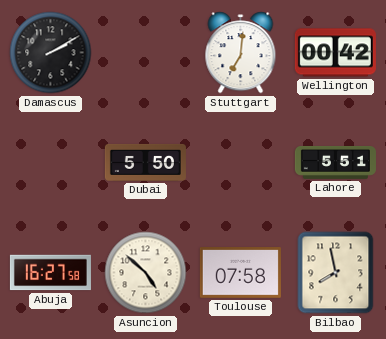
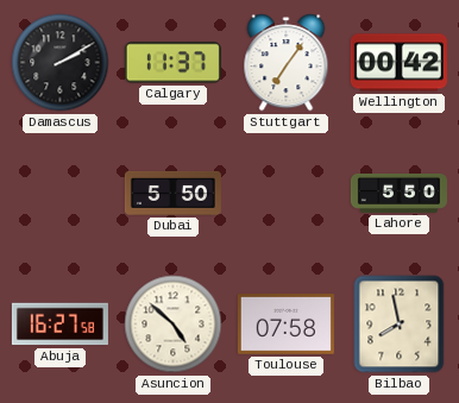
Calgary: none -> 11:37 (172, 63)
Stuttgart: 7:01 -> 7:06 (287, 63)
Lahore: 5:51 -> 5:50 (398, 194)
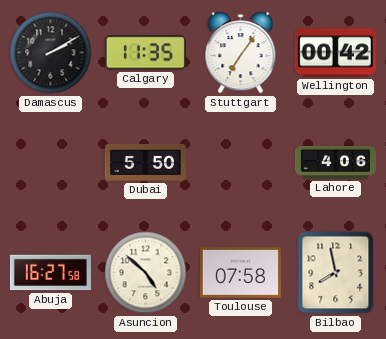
Calgary: 11:37 -> 11:35 (145, 53)
Lahore: 5:50 -> 4:06 (335, 163)
